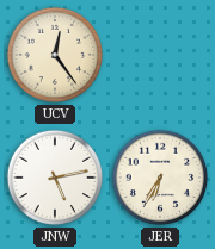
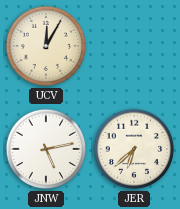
UCV: 12:24 -> 12:05 (46, 46)
JER: 6:35 -> 6:38 (134, 149)
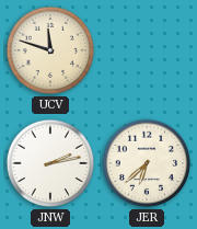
UCV: 12:05 -> 11:48 (50, 50)
JNW: 5:13 -> 2:13 (50, 163)
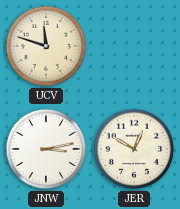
JNW: 2:13 -> 3:13 (46, 149)
JER: 6:38 -> 12:50 (134, 149)
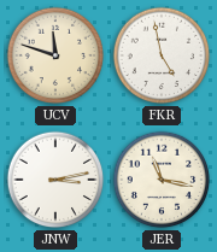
FKR: none -> 4:58 (162, 55)
JER: 12:50 -> 11:17 (162, 180)
